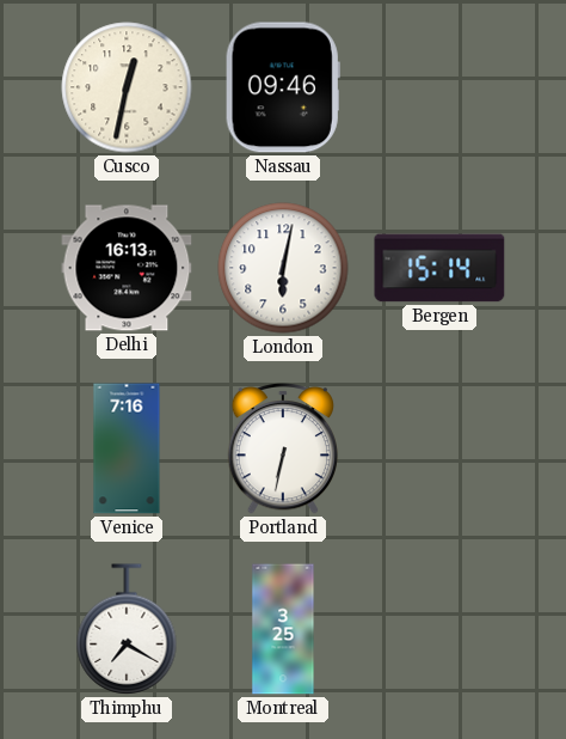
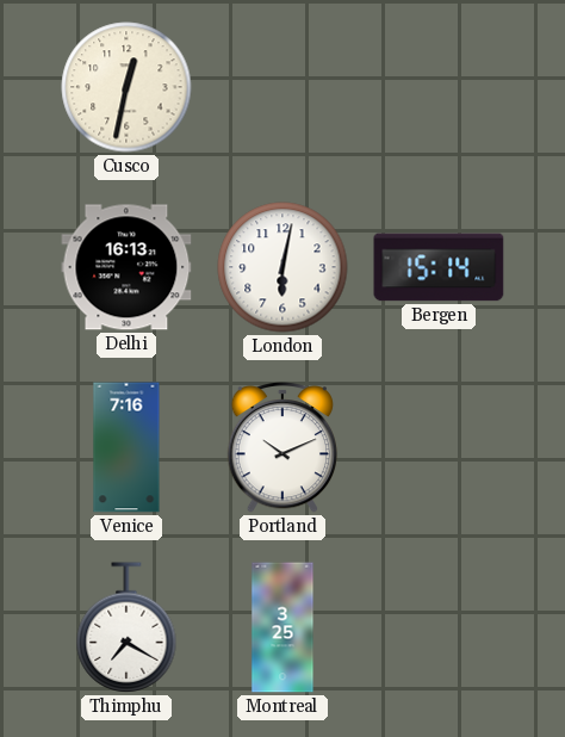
Nassau: 09:46 -> none (283, 87)
Portland: 6:32 -> 10:11 (282, 448)
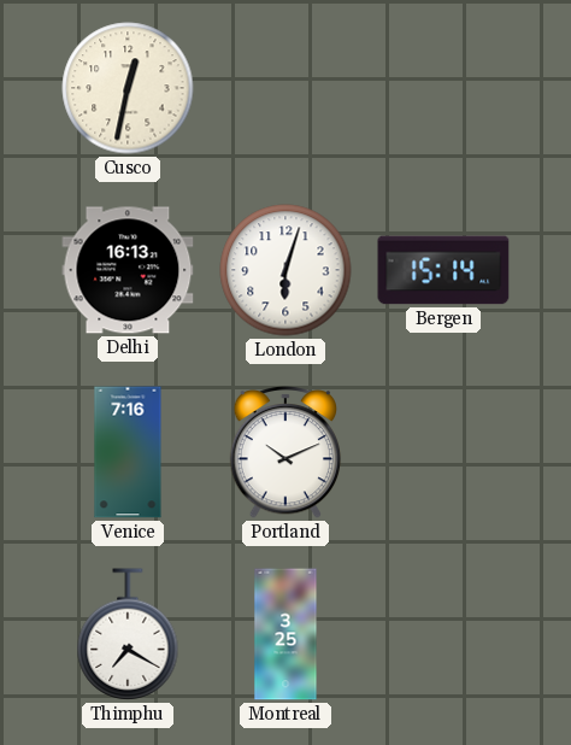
London: 6:02 -> 6:03 (285, 270)
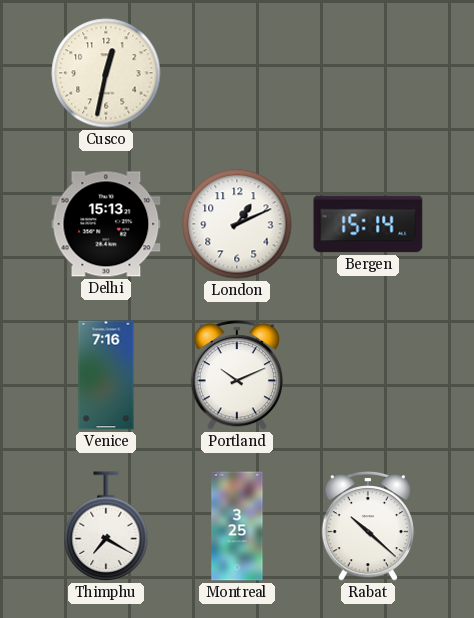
Delhi: 16:13 -> 15:13 (106, 224)
London: 6:03 -> 1:11 (237, 224)
Rabat: none -> 10:22 (368, 527)
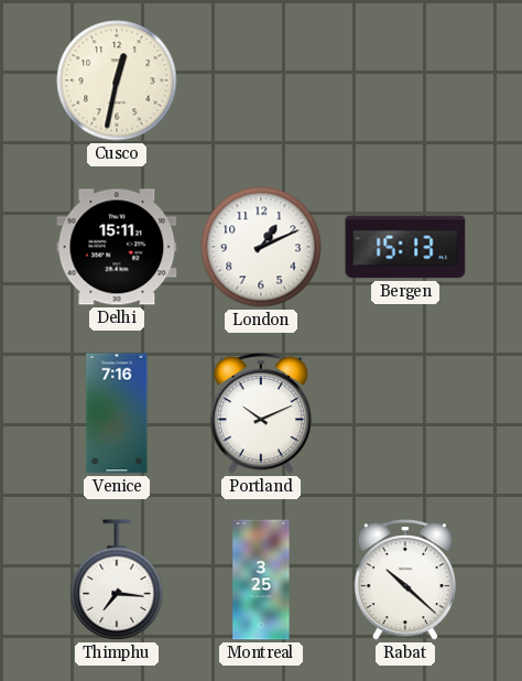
Delhi: 15:13 -> 15:11 (117, 247)
Bergen: 15:14 -> 15:13 (405, 247)
Thimphu: 7:20 -> 7:16 (117, 580)
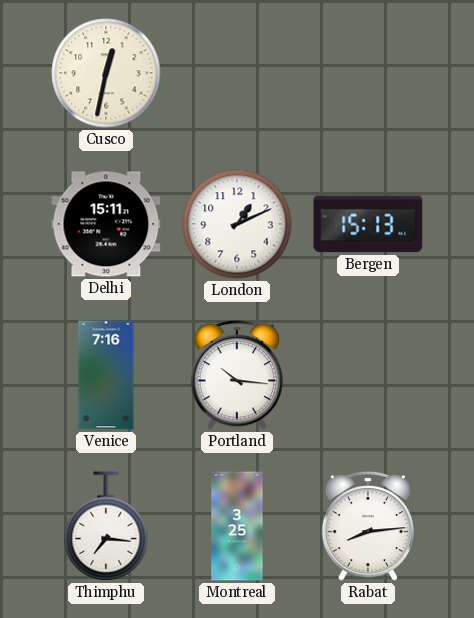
Portland: 10:11 -> 10:16 (237, 376)
Rabat: 10:22 -> 8:14 (368, 527)
